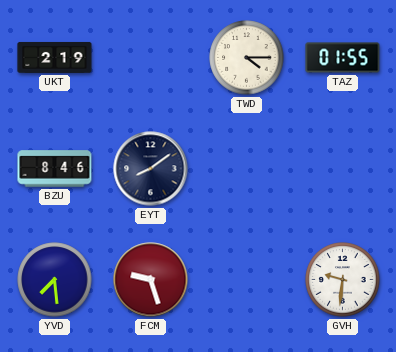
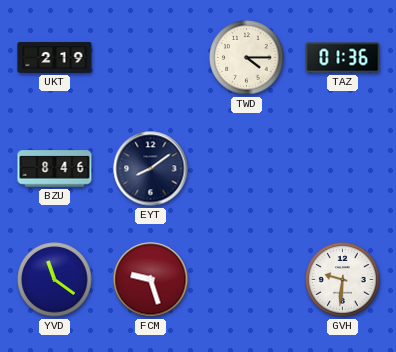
TAZ: 01:55 -> 01:36 (343, 58)
YVD: 7:29 -> 11:21 (55, 280)
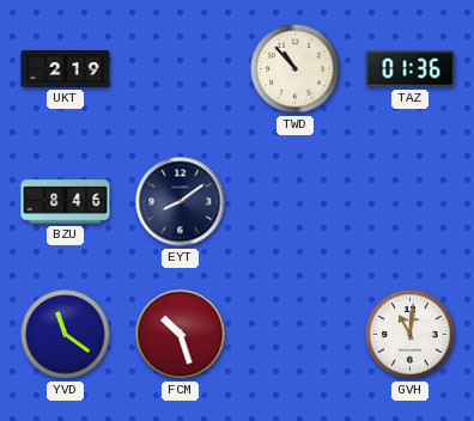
TWD: 4:15 -> 10:53 (296, 69)
FCM: 9:27 -> 10:27 (181, 335)
GVH: 9:31 -> 11:01 (411, 335)
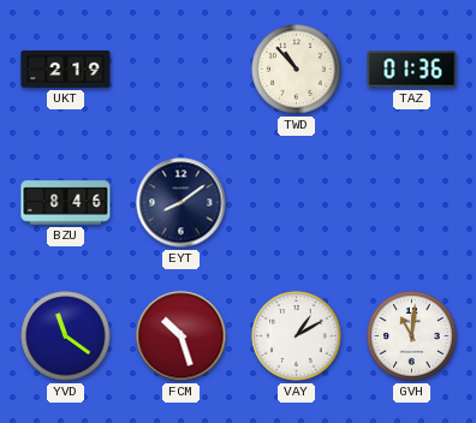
VAY: none -> 1:10 (297, 336)
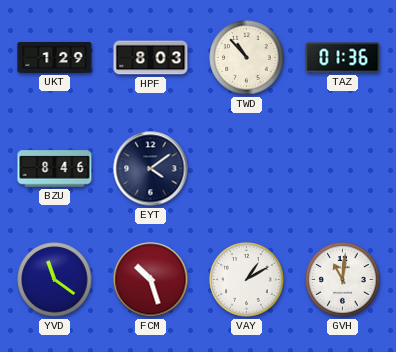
UKT: 2:19 -> 1:29 (55, 57)
HPF: none -> 8:03 (151, 58)
EYT: 8:09 -> 4:09 (151, 169)
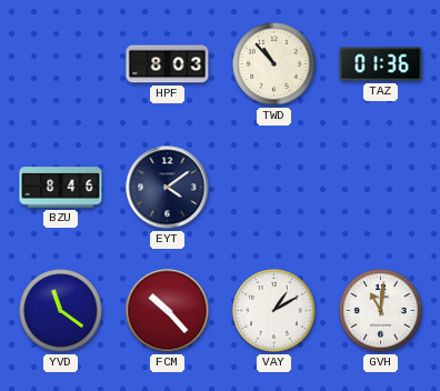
UKT: 1:29 -> none (55, 57)
FCM: 10:27 -> 10:23 (168, 311)
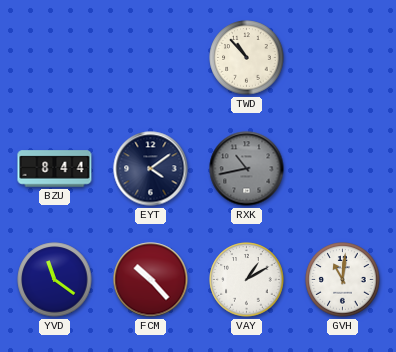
HPF: 8:03 -> none (168, 64)
TAZ: 01:36 -> none (381, 64)
BZU: 8:46 -> 8:44 (55, 169)
RXK: none -> 10:43 (247, 169)
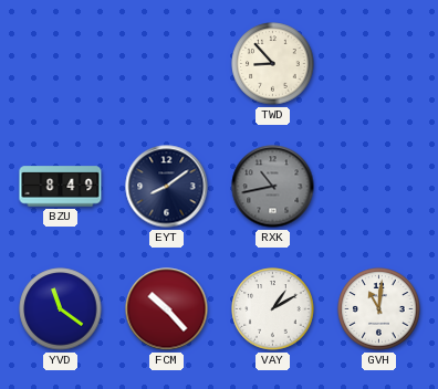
TWD: 10:53 -> 8:53 (273, 64)
BZU: 8:44 -> 8:49 (61, 187)
EYT: 4:09 -> 8:09 (167, 187)
